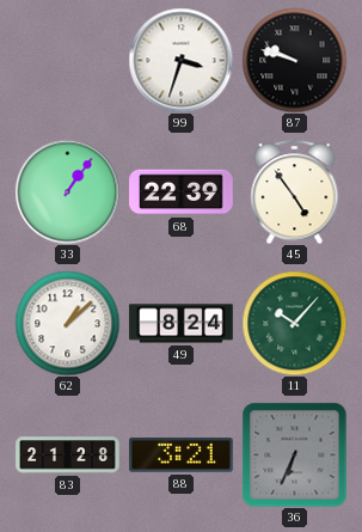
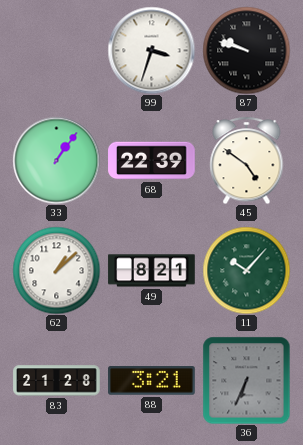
45: 4:54 -> 4:51 (247, 160)
49: 8:24 -> 8:21 (152, 271)
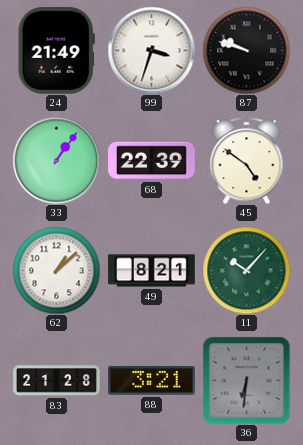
24: none -> 21:49 (56, 51)
36: 6:34 -> 6:31 (246, 380)
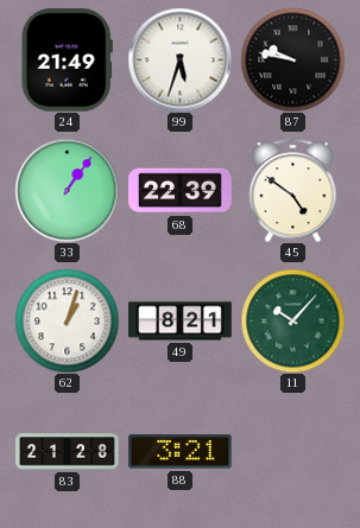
99: 3:33 -> 5:33 (179, 59)
87: 9:48 -> 9:47 (292, 59)
62: 1:08 -> 1:03 (67, 320)
36: 6:31 -> none (246, 380)
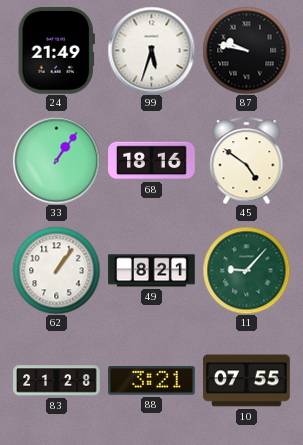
68: 22:39 -> 18:16 (152, 161)
62: 1:03 -> 1:06 (56, 270)
11: 10:07 -> 9:07 (246, 270)
10: none -> 07:55 (247, 381)
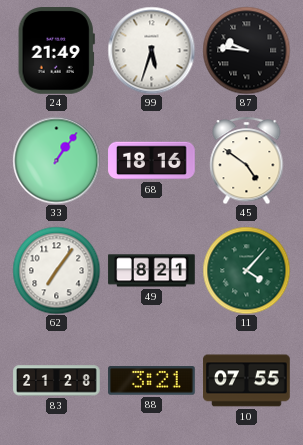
87: 9:47 -> 9:46 (246, 50)
62: 1:06 -> 7:06 (56, 270)
11: 9:07 -> 4:07 (246, 270)
